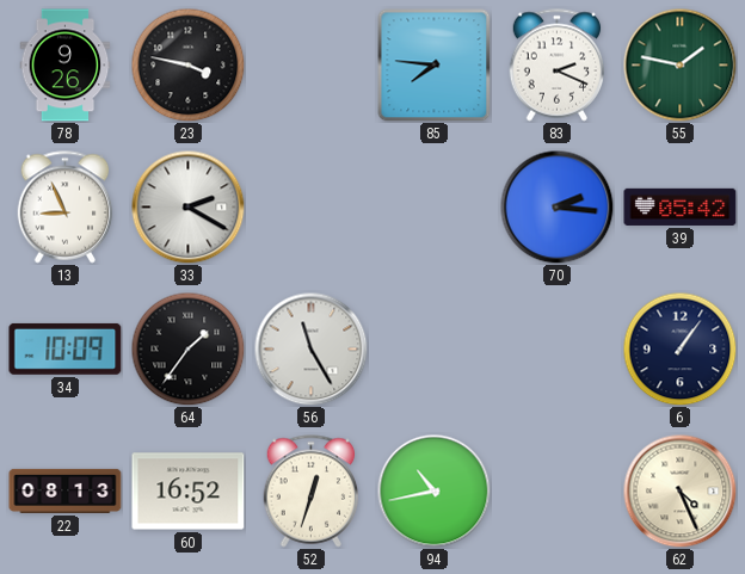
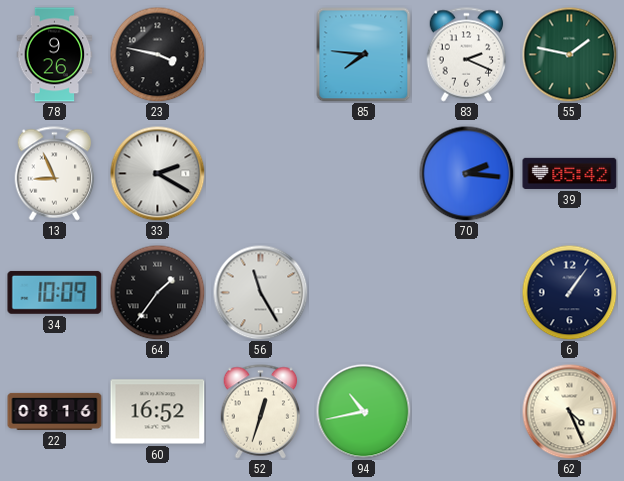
22: 08:13 -> 08:16 (55, 411)
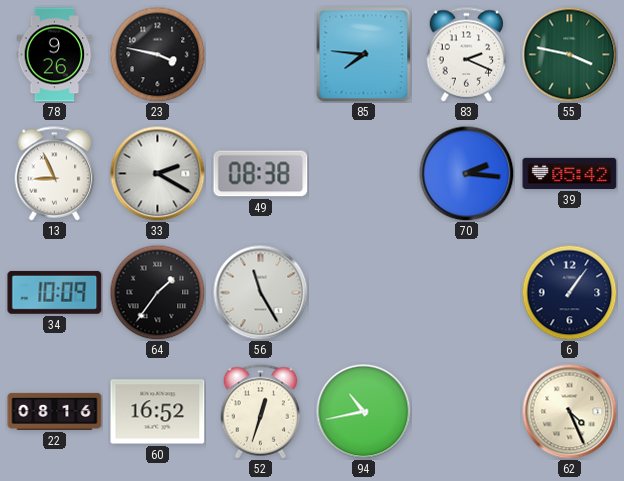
55: 1:47 -> 3:47 (569, 54)
49: none -> 08:38 (261, 174)
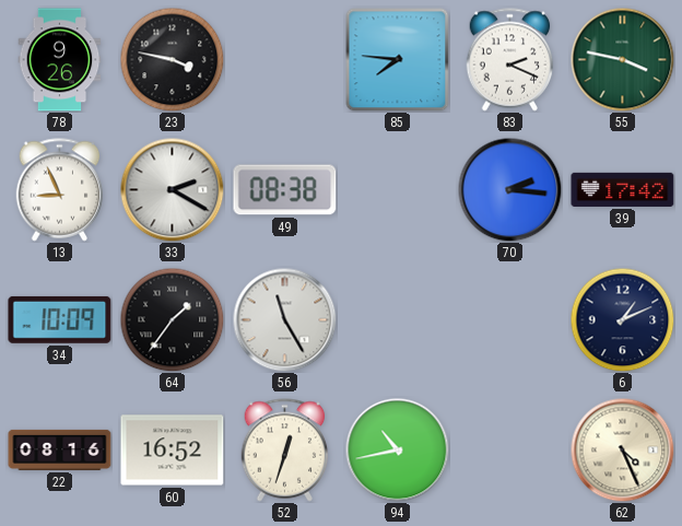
39: 05:42 -> 17:42 (623, 189)
6: 1:06 -> 1:11 (622, 319)
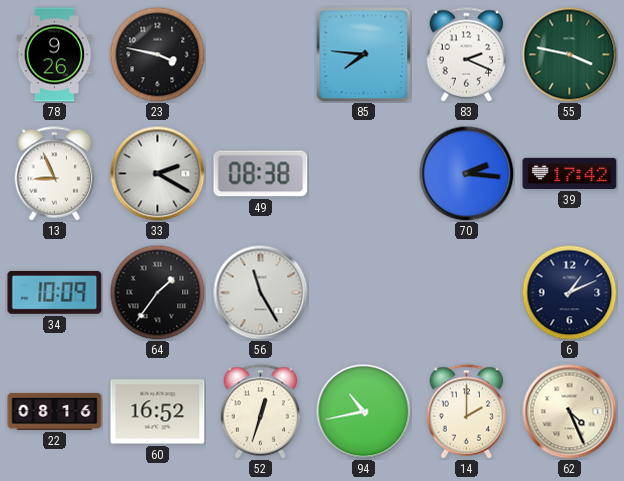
14: none -> 2:00 (467, 412)
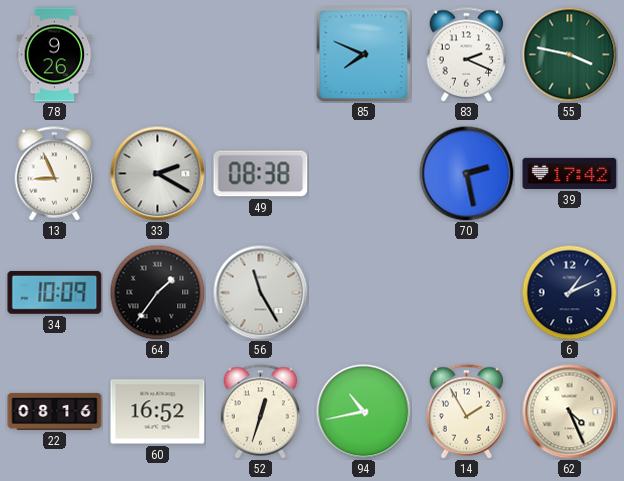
23: 3:47 -> none (157, 54)
85: 7:46 -> 7:49 (363, 54)
70: 2:16 -> 2:28 (466, 173)
14: 2:00 -> 1:55 (467, 412)
